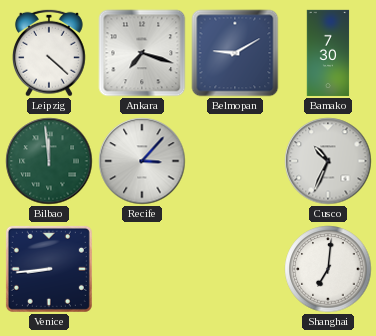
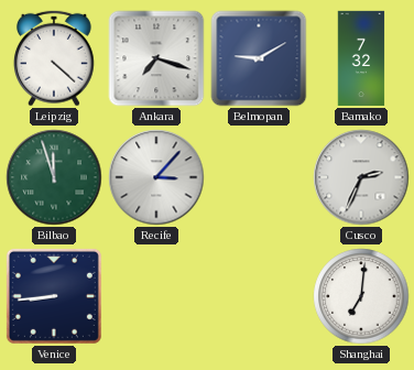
Bamako: 7:30 -> 7:32 (361, 58)
Bilbao: 11:59 -> 11:57 (54, 177)
Cusco: 10:34 -> 2:34 (361, 177)
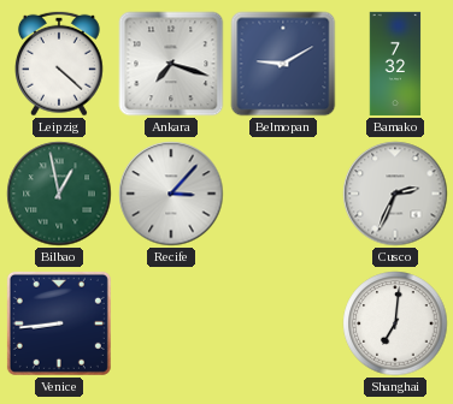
Bilbao: 11:57 -> 12:58 (59, 194)
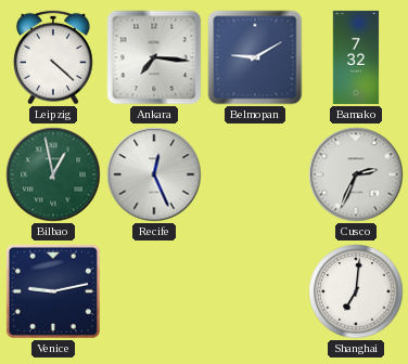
Ankara: 7:18 -> 7:16 (154, 57)
Recife: 3:07 -> 12:26 (154, 174)
Venice: 8:44 -> 9:13 (53, 291)
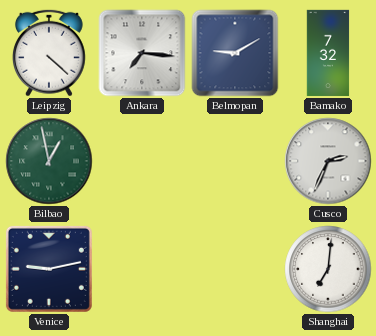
Recife: 12:26 -> none (154, 174)
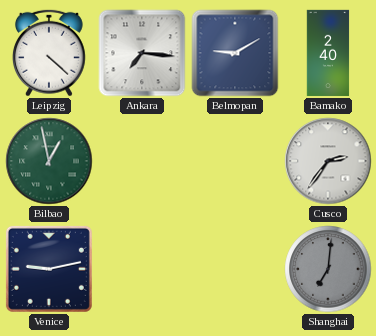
Bamako: 7:32 -> 2:40 (328, 53)
Cusco: 2:34 -> 2:36 (328, 161)
Shanghai dial: white -> grey (328, 269)
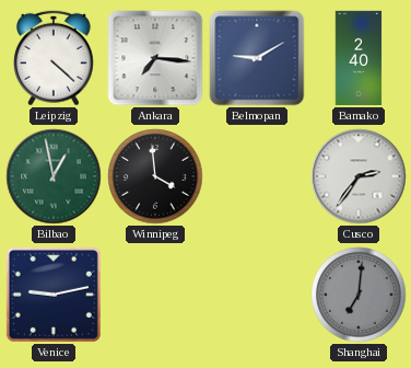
Winnipeg: none -> 3:59 (155, 176)
